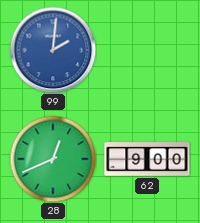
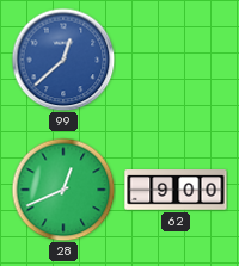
99: 2:01 -> 12:38 (63, 60)
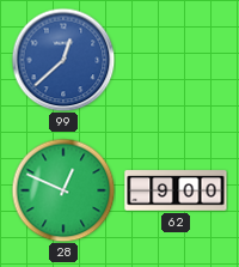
28: 12:41 -> 12:49 (63, 190)
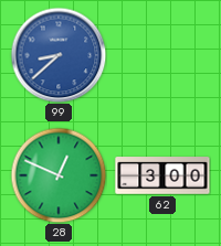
99: 12:38 -> 8:38 (59, 55)
62: 9:00 -> 3:00 (162, 175)
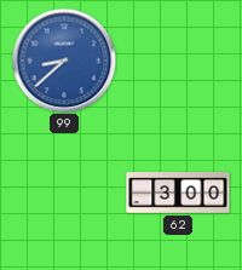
28: 12:49 -> none (59, 175)
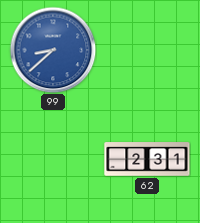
62: 3:00 -> 2:31 (147, 159)
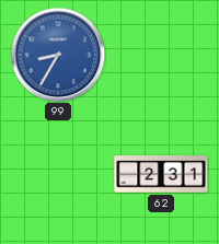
99: 8:38 -> 8:35 (58, 55)
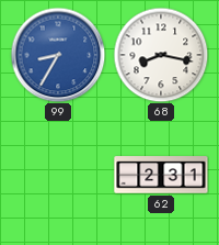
68: none -> 8:17 (161, 55)
